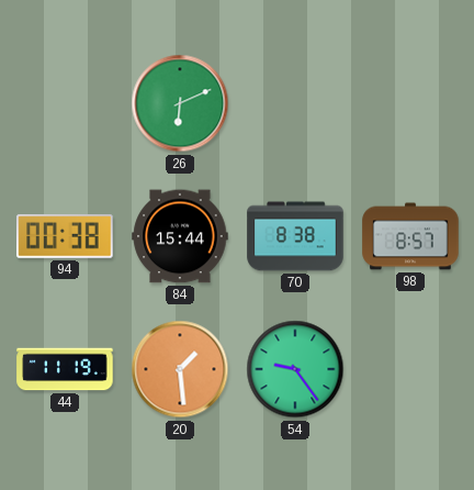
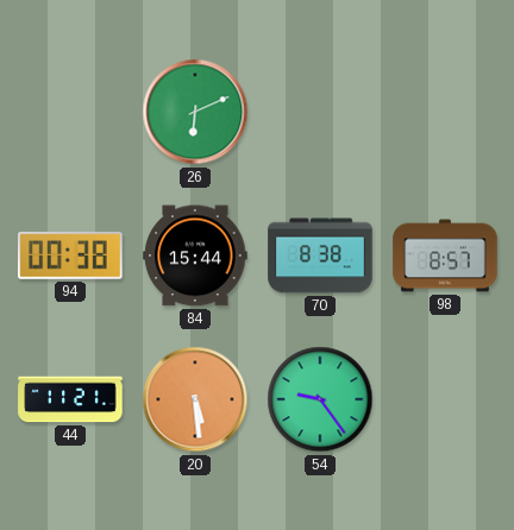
44: 11:19 -> 11:21 (70, 399)
20: 1:29 -> 5:29 (195, 399)
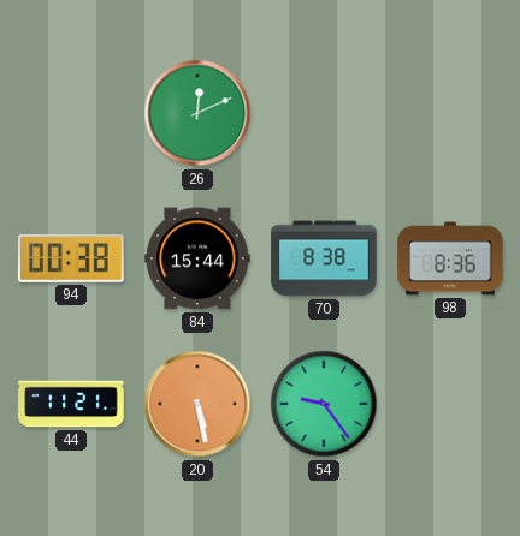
26: 6:11 -> 12:11 (197, 113)
98: 8:57 -> 8:36 (450, 258)
20: 5:29 -> 5:28 (197, 404)
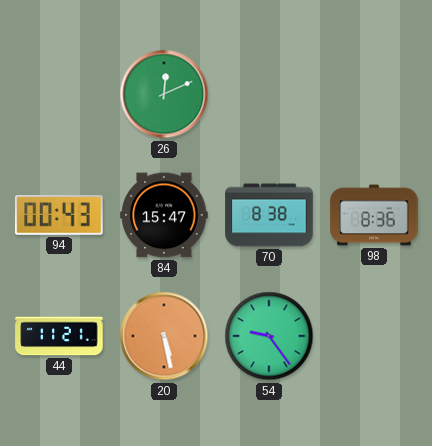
94: 00:38 -> 00:43 (59, 215)
84: 15:44 -> 15:47 (164, 215)
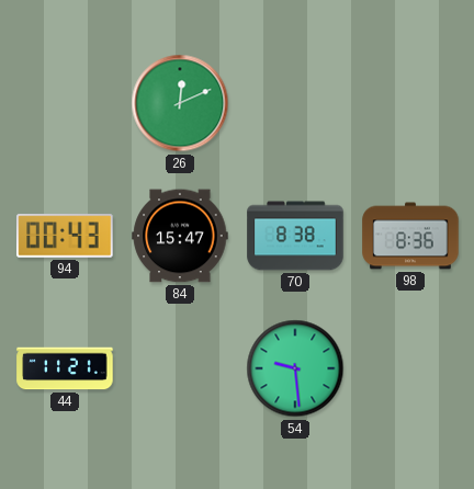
20: 5:28 -> none (164, 336)
54: 9:24 -> 9:29 (295, 368)
